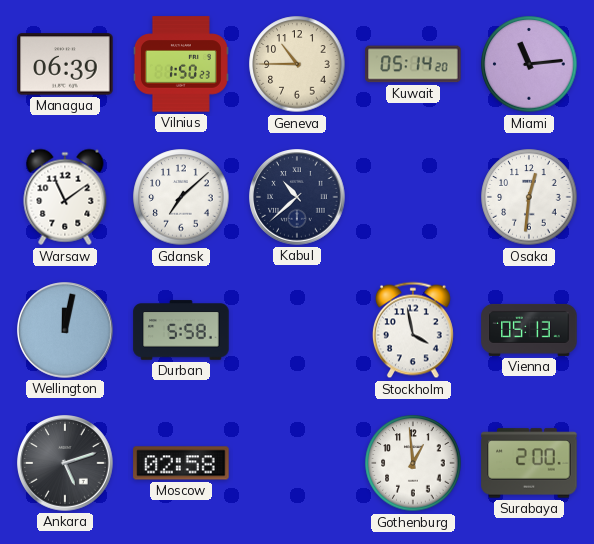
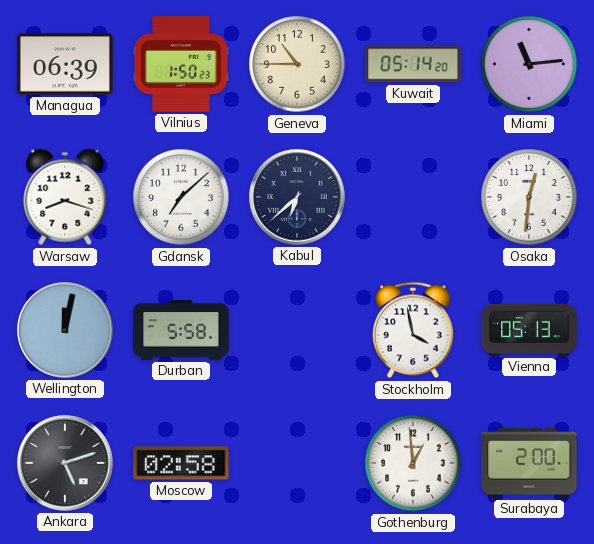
Warsaw: 11:09 -> 8:18 (65, 197)
Kabul: 10:38 -> 6:38 (297, 197)
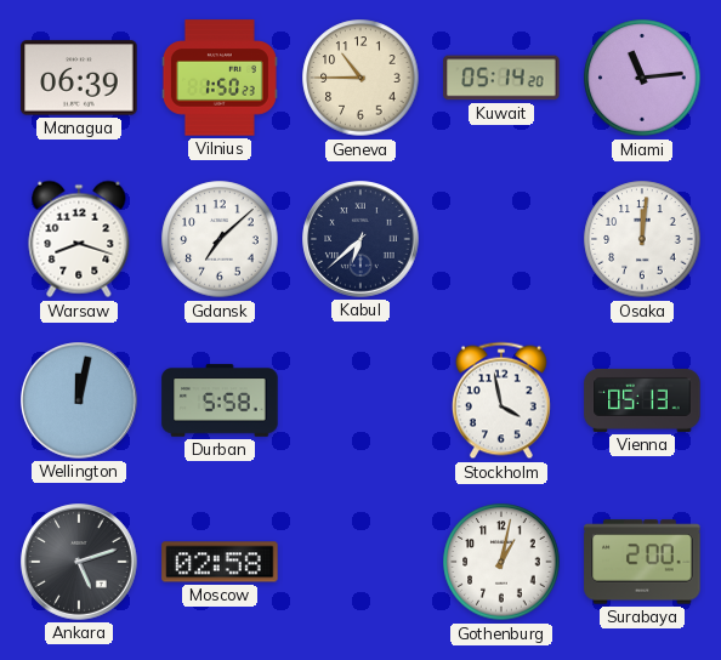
Osaka: 12:31 -> 12:01 (642, 239)
Gothenburg: 12:59 -> 1:02 (501, 562)
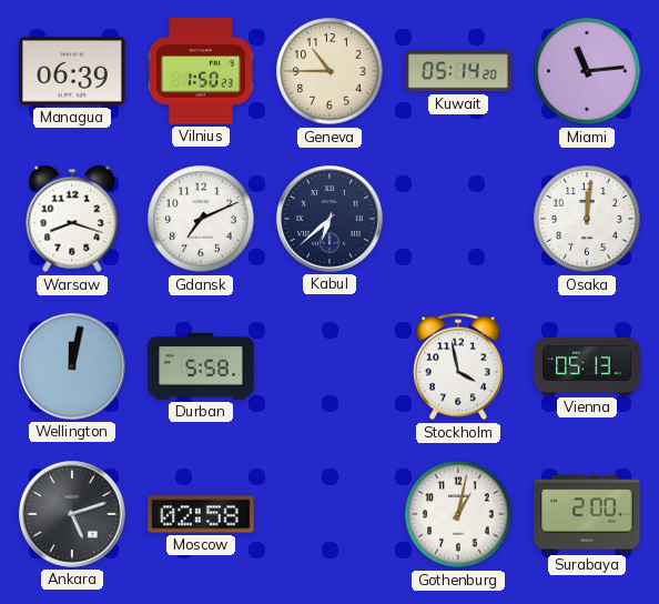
Gdansk: 7:08 -> 7:11 (201, 219)
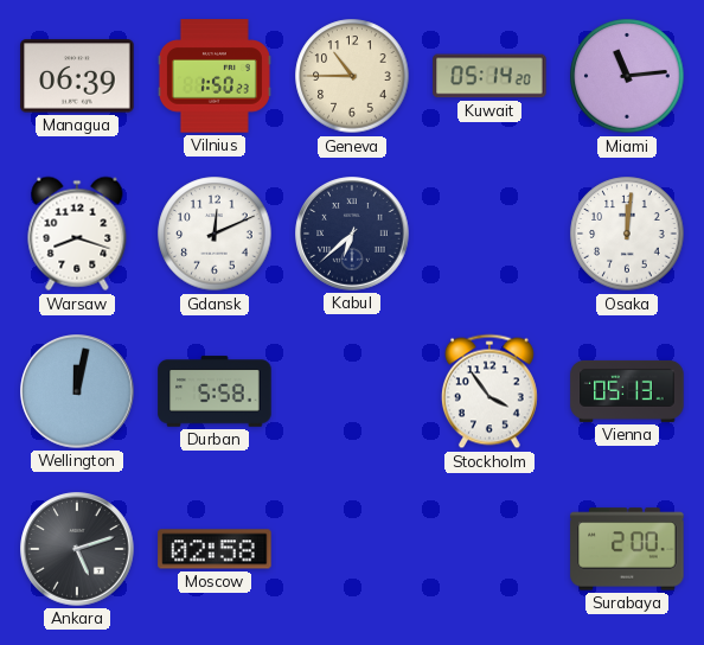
Gdansk: 7:11 -> 12:11 (215, 234)
Stockholm: 3:58 -> 3:54 (489, 391)
Gothenburg: 1:02 -> none (458, 514)
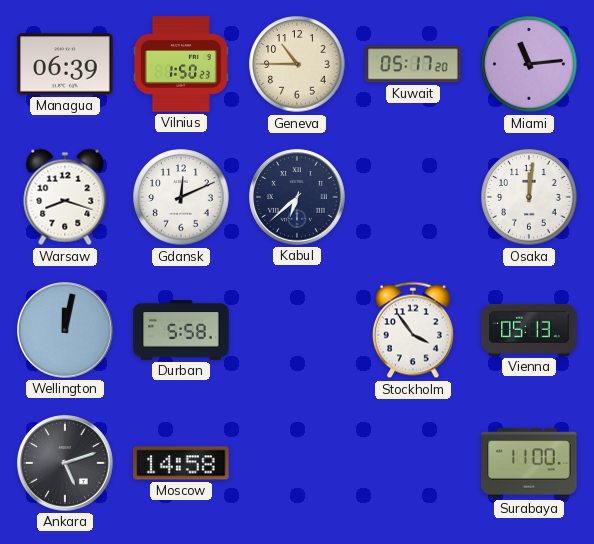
Kuwait: 05:14 -> 05:17 (413, 64)
Moscow: 02:58 -> 14:58 (181, 463)
Surabaya: 2:00 -> 11:00 (529, 463)
